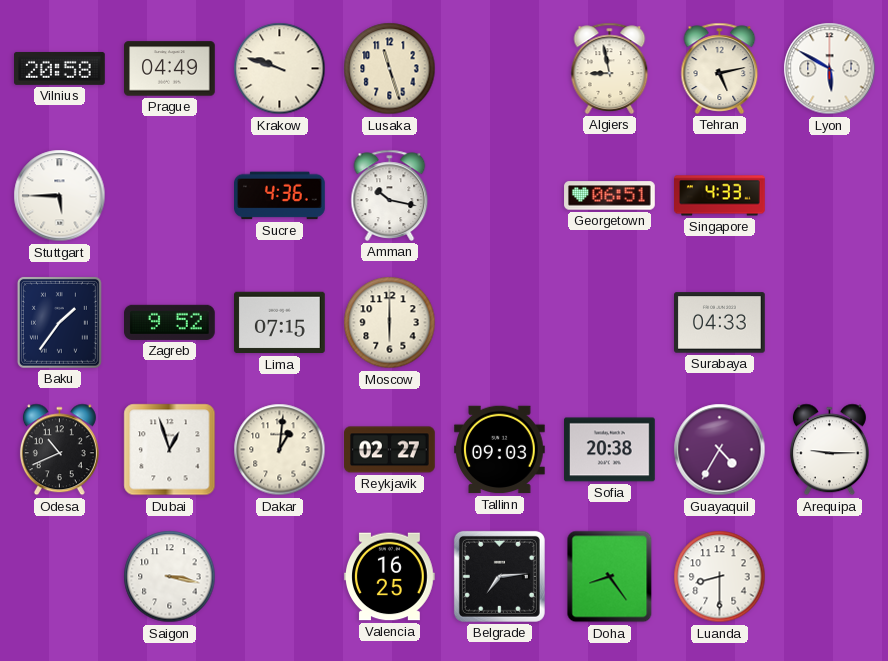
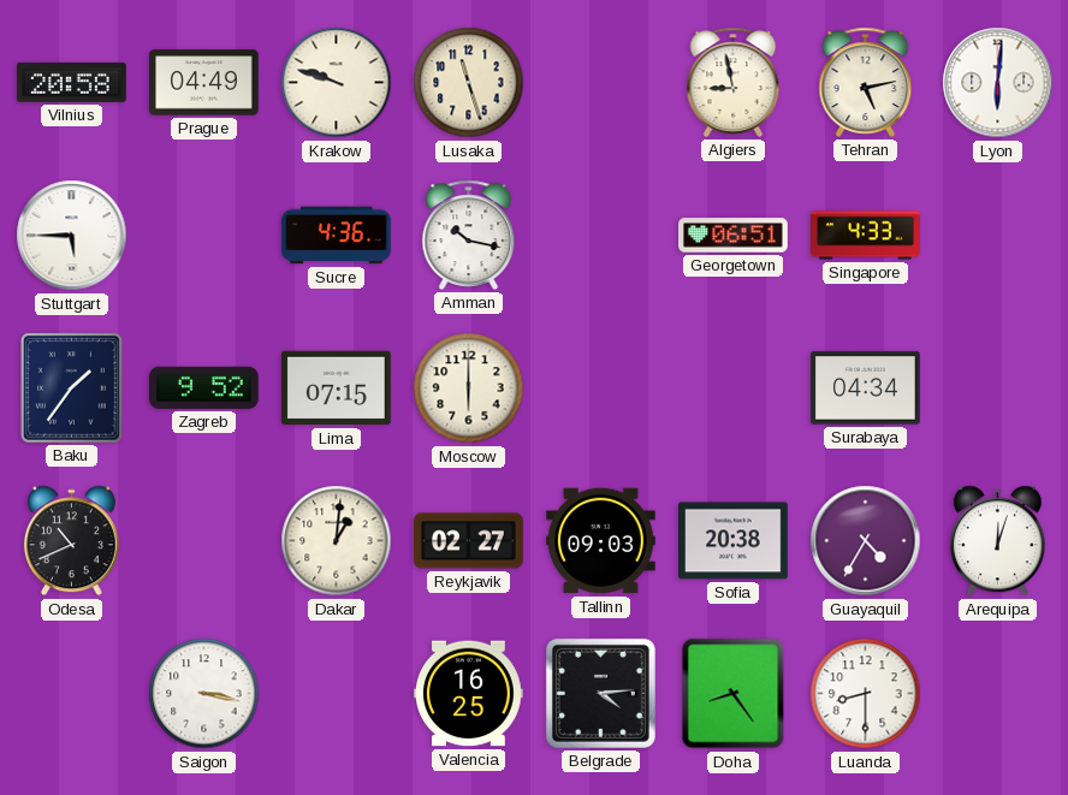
Lyon: 5:50 -> 6:01 (998, 83)
Surabaya: 04:33 -> 04:34 (866, 388)
Dubai: 12:57 -> none (170, 450)
Arequipa: 9:15 -> 12:03 (997, 541)
Belgrade: 7:14 -> 4:14 (600, 693)
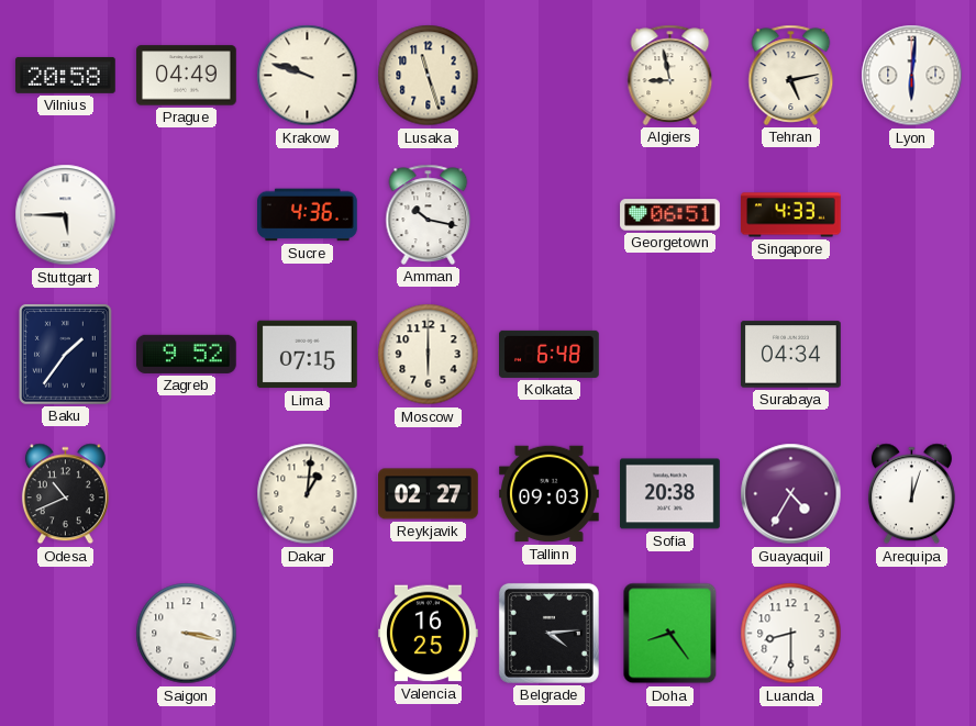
Kolkata: none -> 6:48 (550, 354)
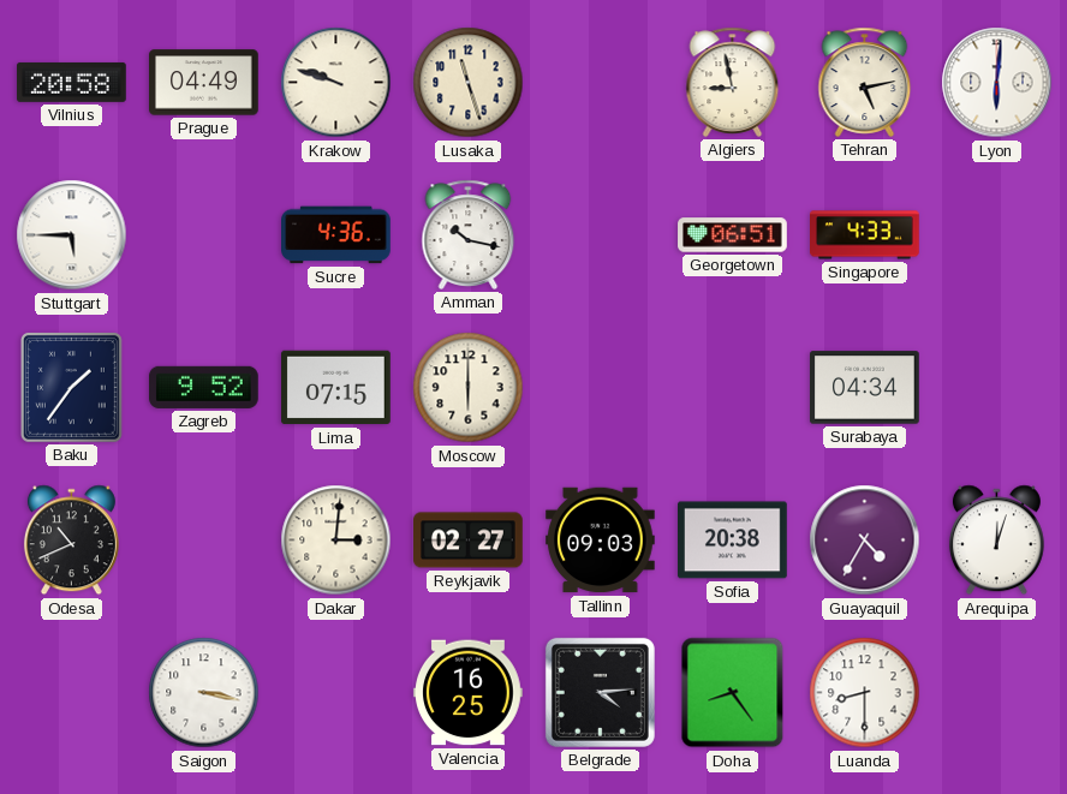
Kolkata: 6:48 -> none (550, 354)
Dakar: 1:01 -> 3:01 (336, 541)
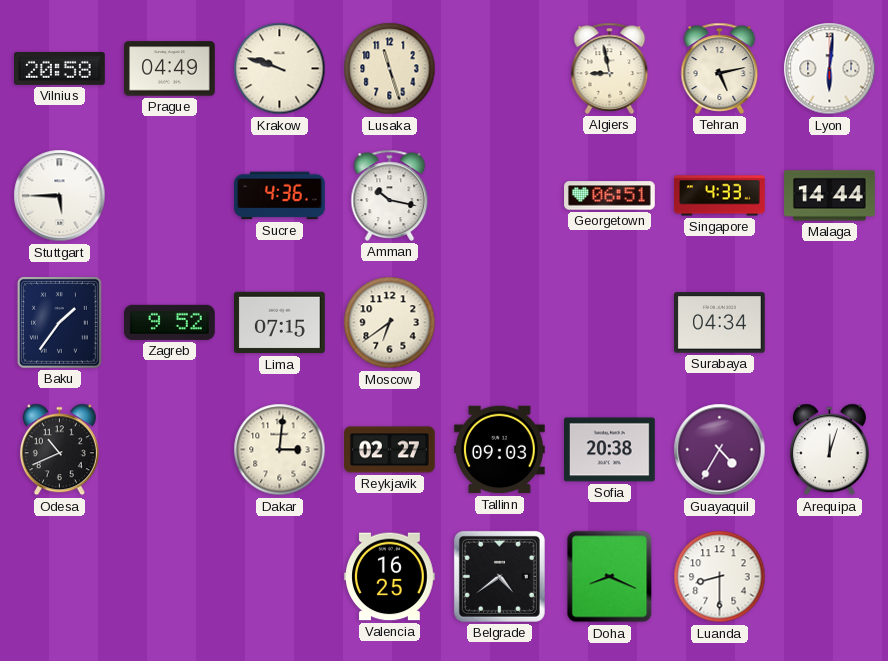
Malaga: none -> 14:44 (830, 196)
Moscow: 6:00 -> 6:39 (390, 323)
Saigon: 3:17 -> none (204, 693)
Belgrade: 4:14 -> 4:39 (499, 576)
Doha: 8:24 -> 8:19 (610, 577)
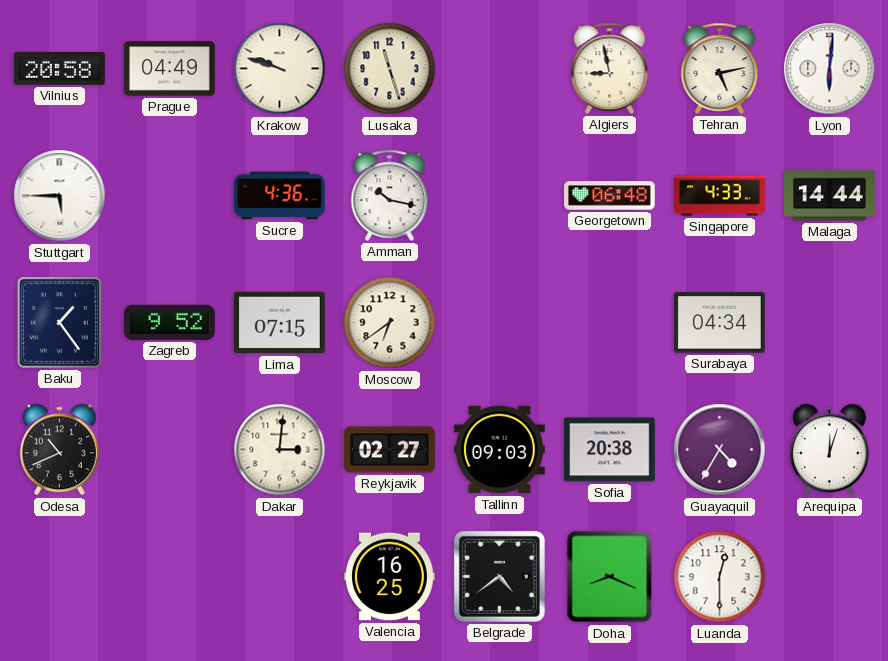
Georgetown: 06:51 -> 06:48 (610, 196)
Baku: 1:36 -> 1:24 (59, 322)
Luanda: 8:30 -> 12:30 (720, 577)
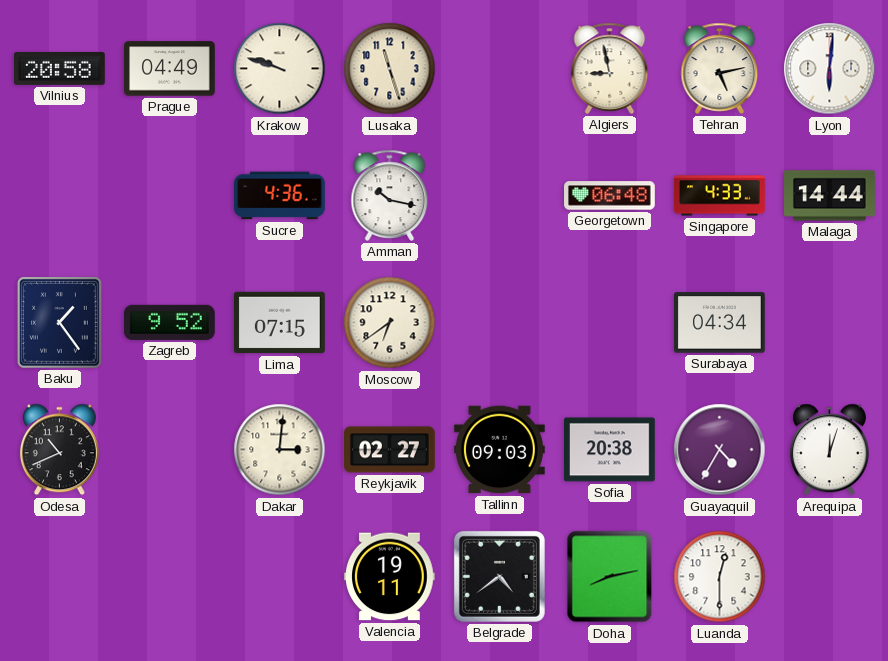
Stuttgart: 5:45 -> none (60, 196)
Valencia: 16:25 -> 19:11 (390, 577)
Doha: 8:19 -> 8:13 (610, 577)
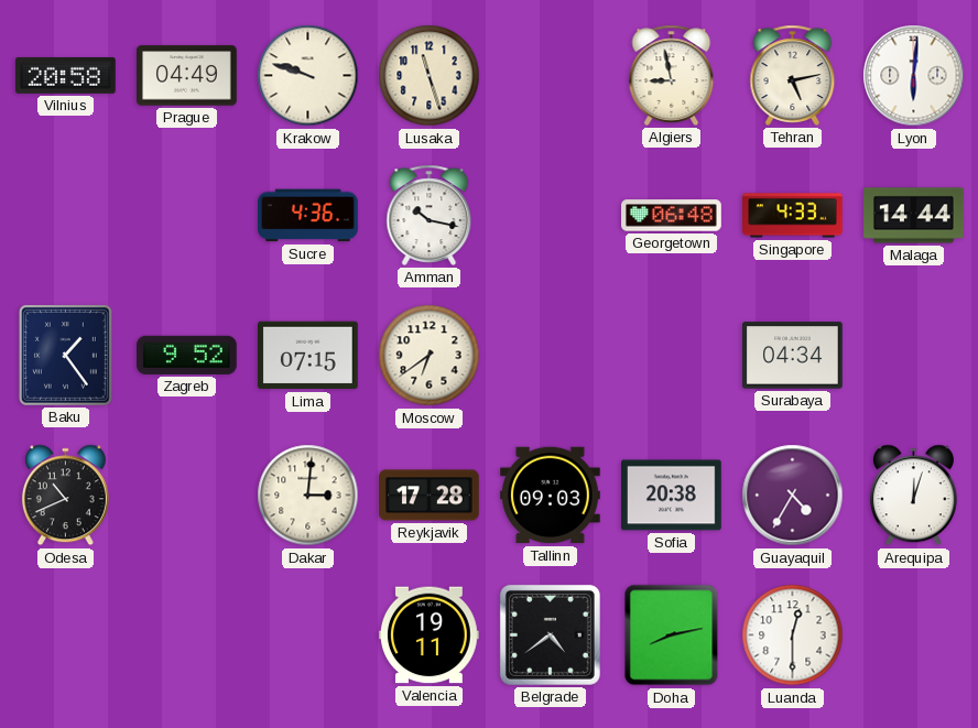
Reykjavik: 02:27 -> 17:28 (430, 496)
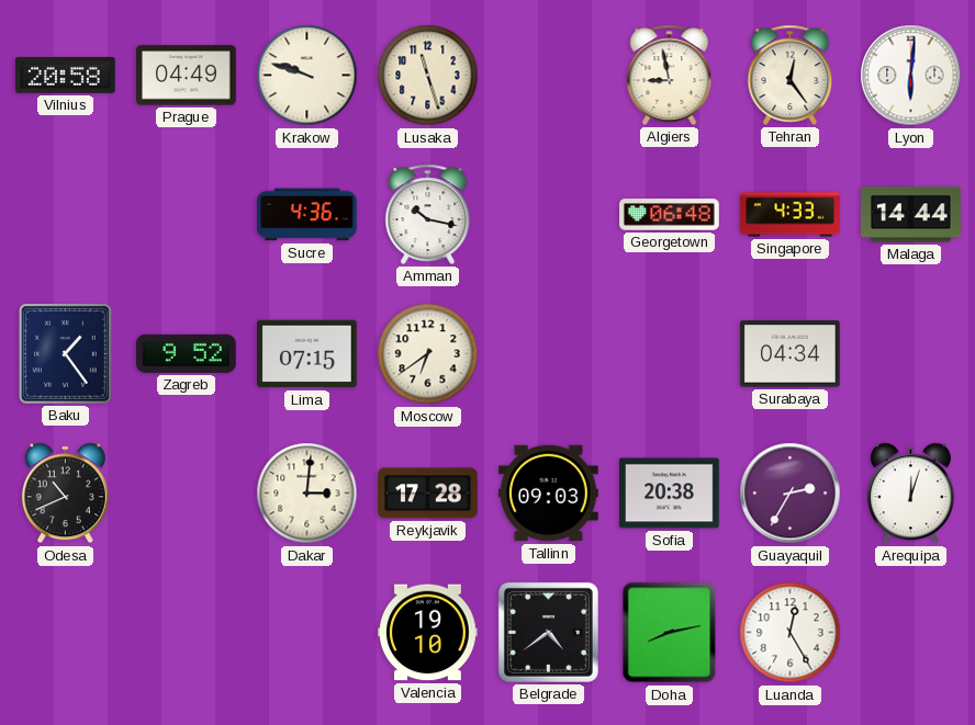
Tehran: 5:13 -> 12:24 (791, 75)
Guayaquil: 4:35 -> 2:35 (791, 494)
Valencia: 19:11 -> 19:10 (428, 633)
Luanda: 12:30 -> 12:25 (791, 633)
